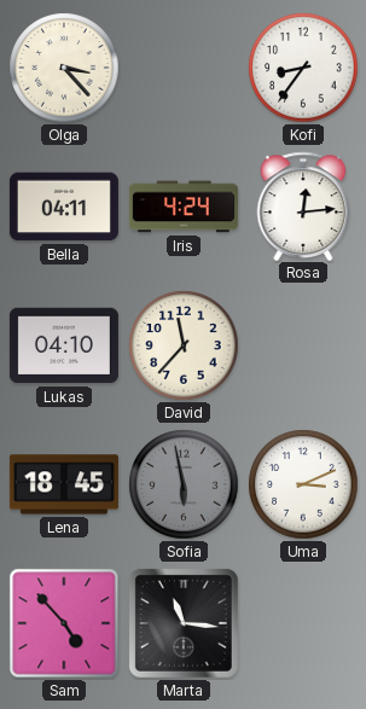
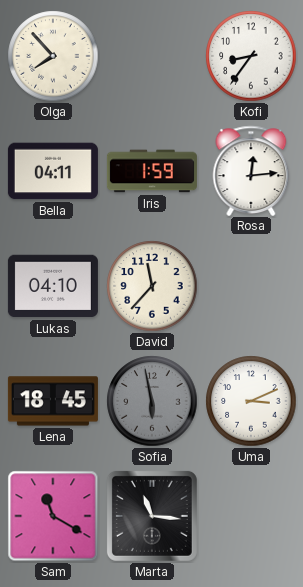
Olga: 3:23 -> 7:53 (53, 56)
Iris: 4:24 -> 1:59 (152, 171)
Sam: 4:53 -> 11:20 (53, 516)
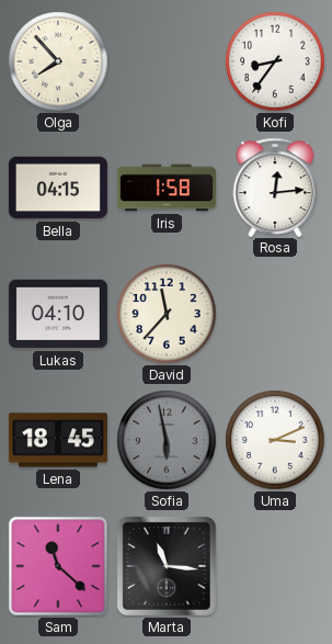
Bella: 04:11 -> 04:15 (58, 188)
Iris: 1:59 -> 1:58 (167, 188)
Sam: 11:20 -> 11:22 (58, 566)
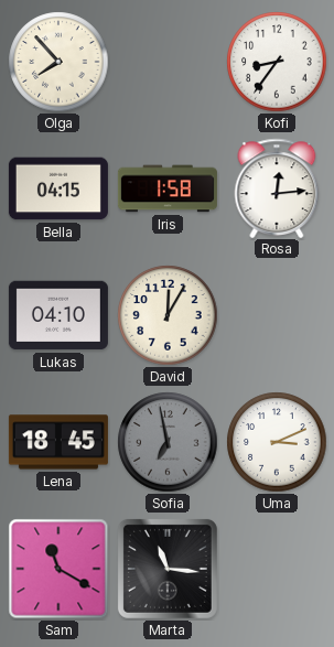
David: 11:37 -> 12:05 (168, 315)
Sofia: 5:58 -> 6:58 (168, 442)
Sam: 11:22 -> 11:20 (58, 569)
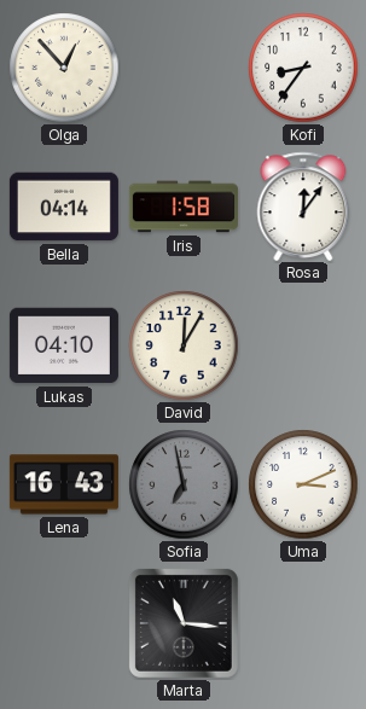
Olga: 7:53 -> 12:53 (64, 68)
Bella: 04:15 -> 04:14 (64, 207)
Rosa: 12:14 -> 12:06 (303, 205)
Lena: 18:45 -> 16:43 (64, 484)
Sam: 11:20 -> none (58, 569)
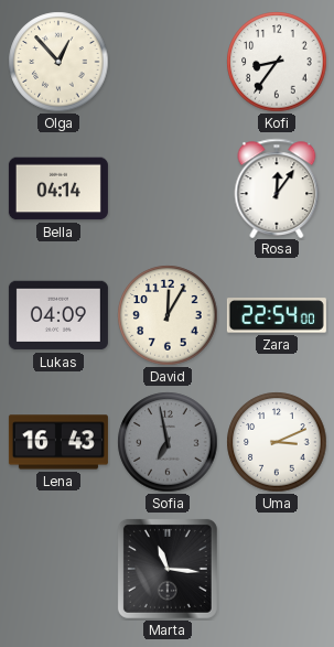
Iris: 1:58 -> none (184, 207)
Lukas: 04:10 -> 04:09 (58, 315)
Zara: none -> 22:54 (277, 315)
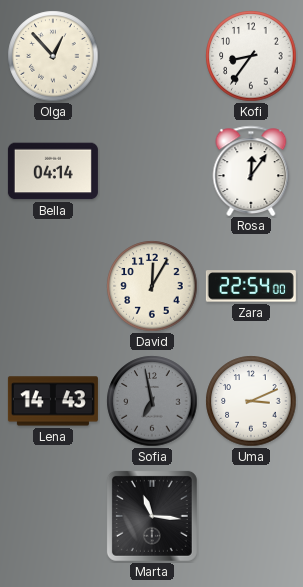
Lukas: 04:09 -> none (58, 315)
Lena: 16:43 -> 14:43 (53, 401)
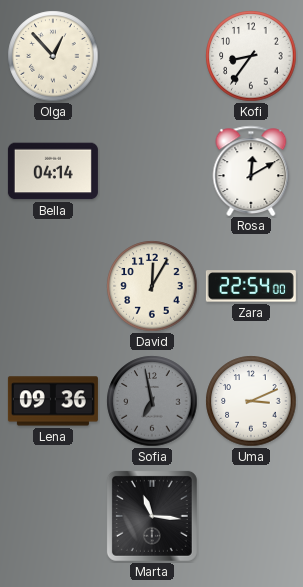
Rosa: 12:06 -> 12:10 (251, 170)
Lena: 14:43 -> 09:36 (53, 401)
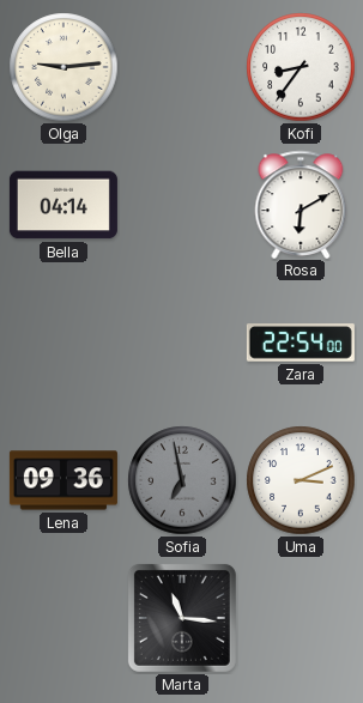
Olga: 12:53 -> 9:14 (63, 67)
Rosa: 12:10 -> 6:10 (301, 204)
David: 12:05 -> none (152, 286)
